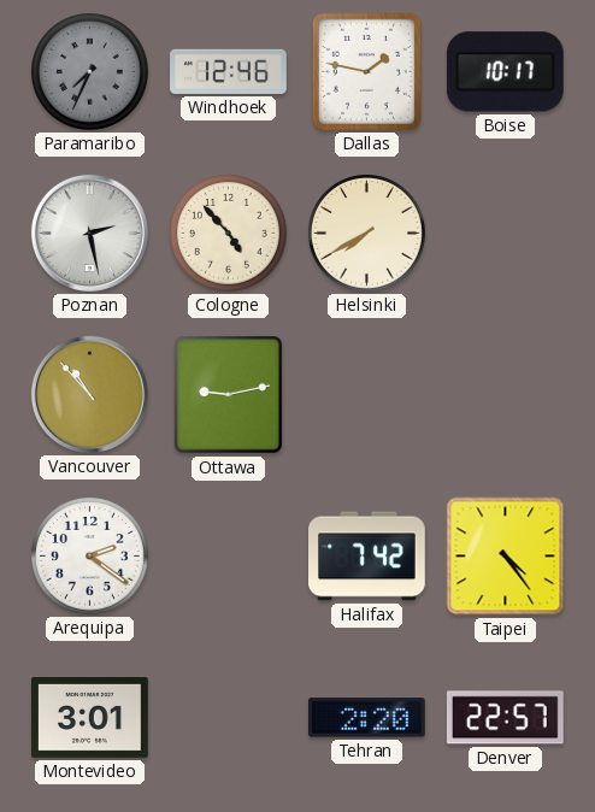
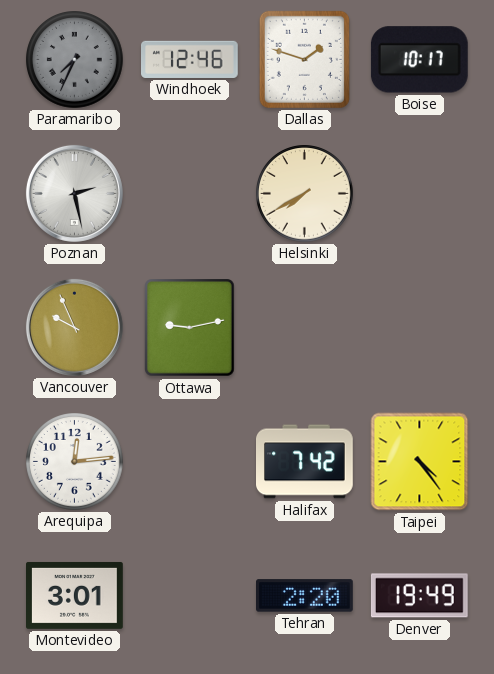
Dallas: 1:47 -> 1:48 (304, 59)
Cologne: 4:53 -> none (229, 234)
Vancouver: 10:53 -> 9:56 (74, 327)
Arequipa: 2:21 -> 12:14 (75, 462)
Denver: 22:57 -> 19:49 (419, 596)
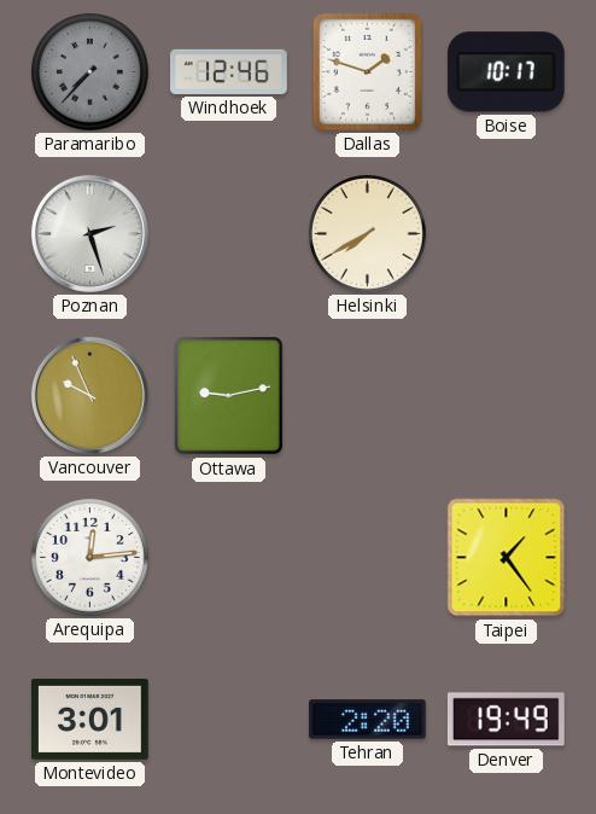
Paramaribo: 7:34 -> 7:37 (90, 72)
Poznan: 2:28 -> 2:27 (89, 233)
Halifax: 7:42 -> none (305, 462)
Taipei: 4:24 -> 1:24 (507, 558)
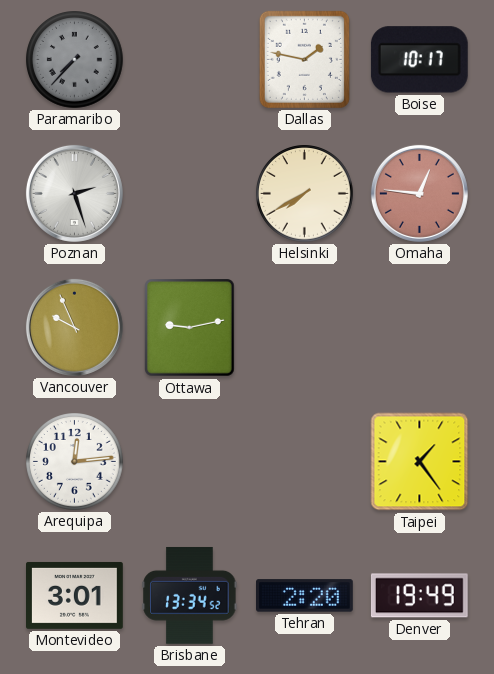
Windhoek: 12:46 -> none (229, 71)
Dallas: 1:48 -> 1:47 (304, 59)
Omaha: none -> 12:46 (419, 193)
Brisbane: none -> 13:34 (190, 595)
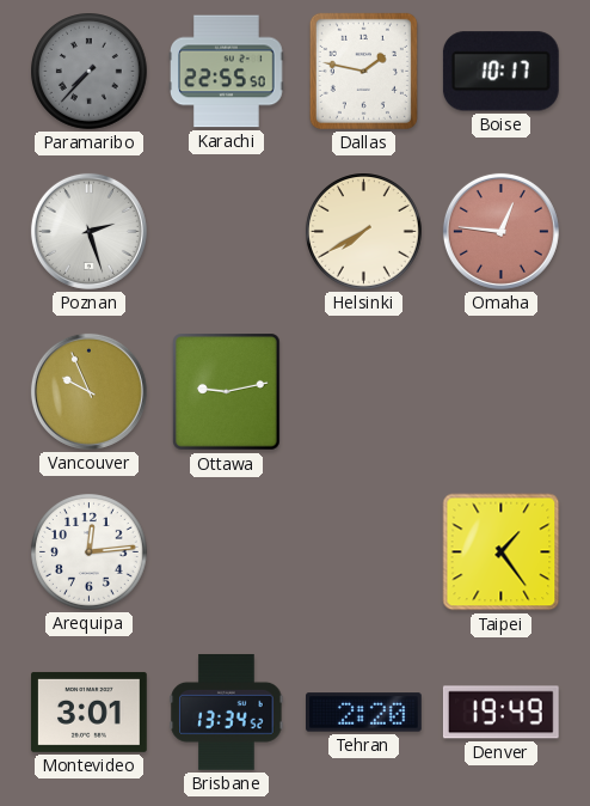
Karachi: none -> 22:55 (227, 72)
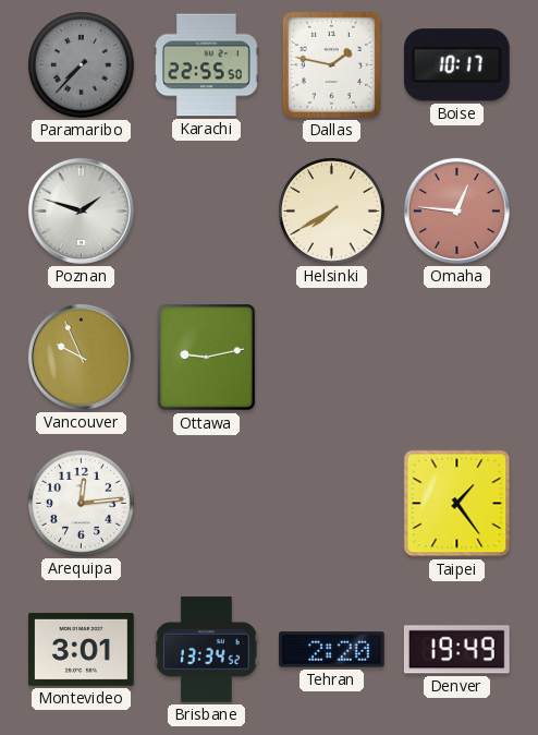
Poznan: 2:27 -> 1:48 (81, 210)
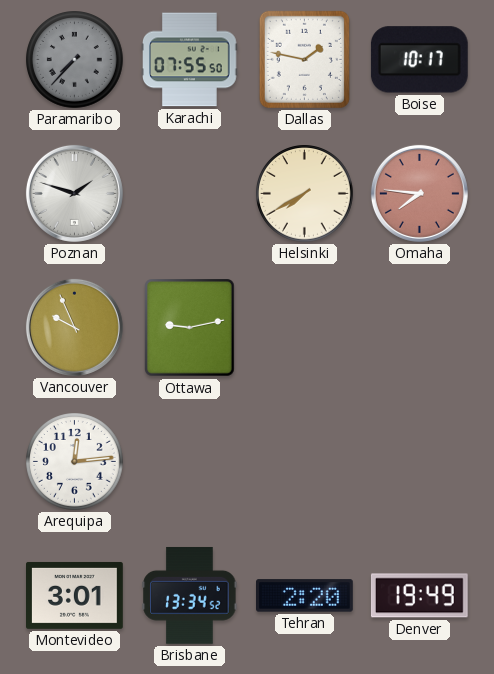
Karachi: 22:55 -> 07:55 (190, 60)
Omaha: 12:46 -> 7:46 (419, 193)
Taipei: 1:24 -> none (457, 504)
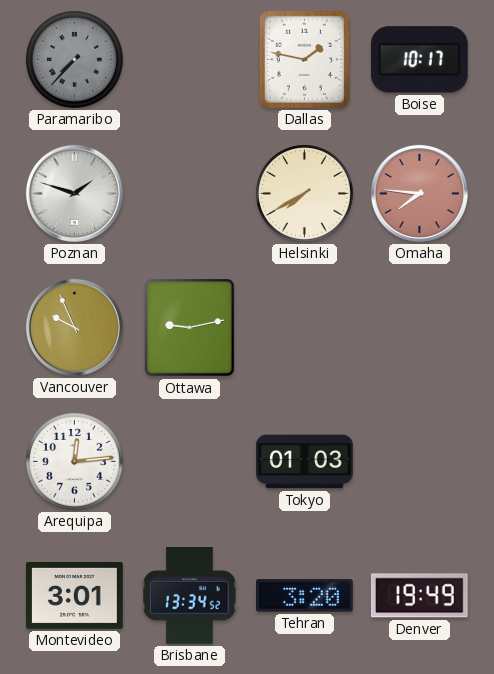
Karachi: 07:55 -> none (190, 60)
Tokyo: none -> 01:03 (305, 462)
Tehran: 2:20 -> 3:20 (305, 596)
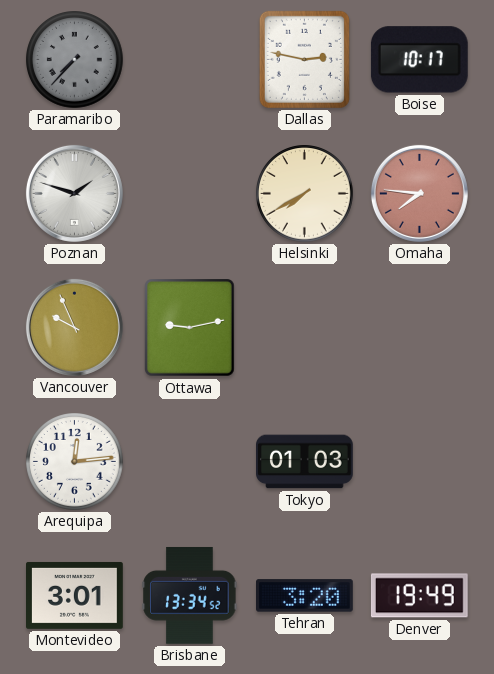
Dallas: 1:47 -> 2:47 (304, 59)
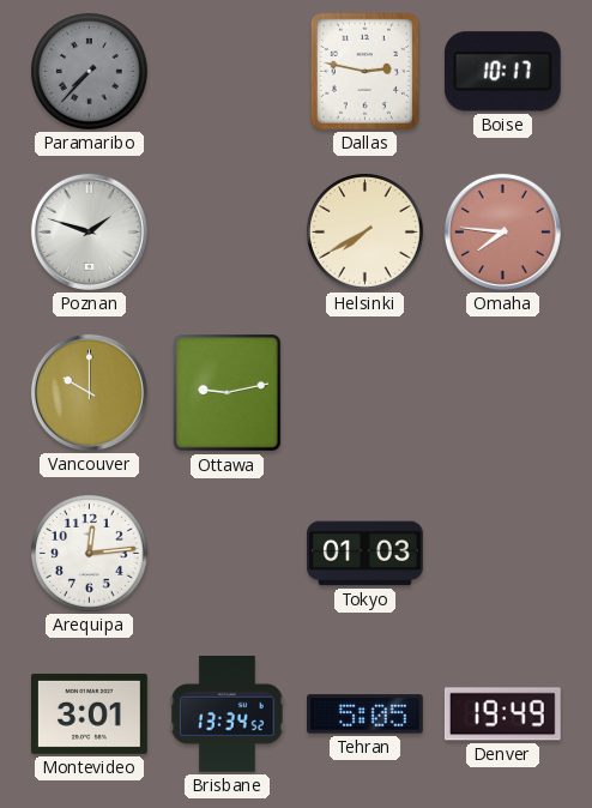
Vancouver: 9:56 -> 10:00 (89, 392)
Tehran: 3:20 -> 5:05 (366, 714)
